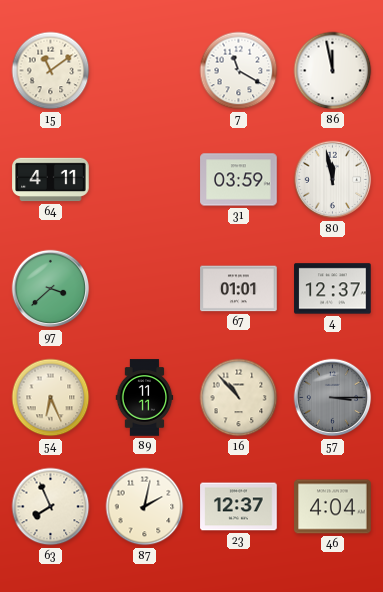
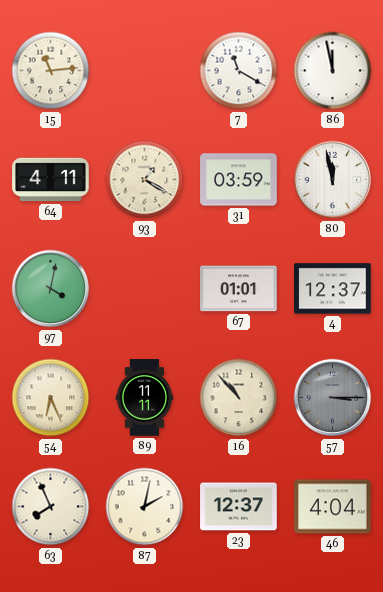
15: 11:09 -> 11:14 (51, 71)
93: none -> 1:20 (145, 180)
97: 3:38 -> 4:02 (51, 289)
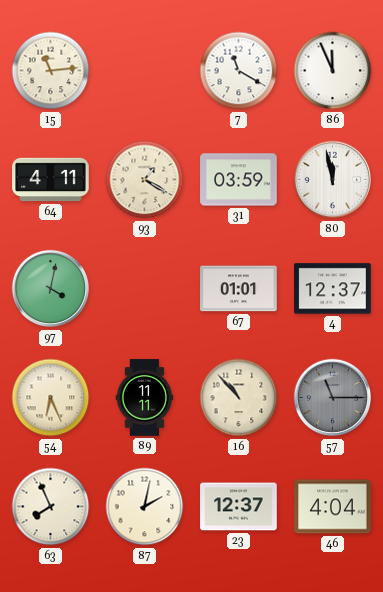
86: 11:58 -> 11:56 (333, 71)
57: 3:15 -> 11:15 (333, 398)
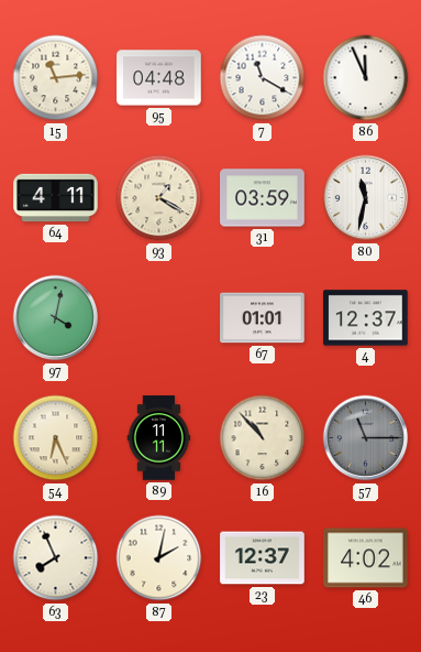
95: none -> 04:48 (159, 78)
80: 11:58 -> 11:32 (366, 198)
46: 4:04 -> 4:02 (366, 558)
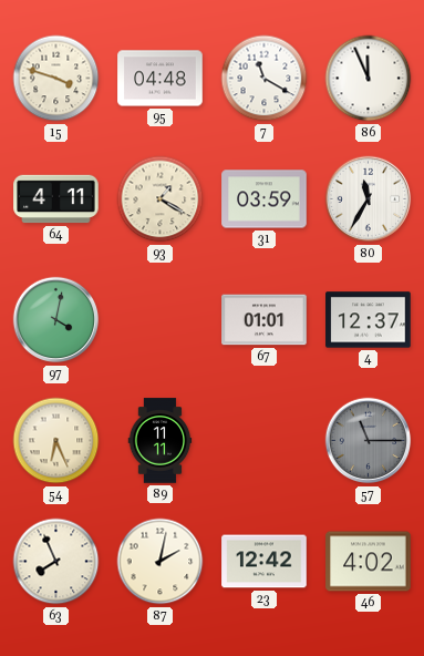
15: 11:14 -> 3:48 (56, 79)
80: 11:32 -> 11:35 (369, 199)
16: 10:53 -> none (263, 438)
23: 12:37 -> 12:42 (265, 562)
